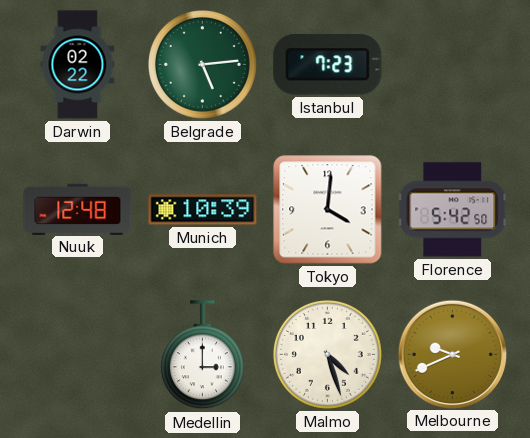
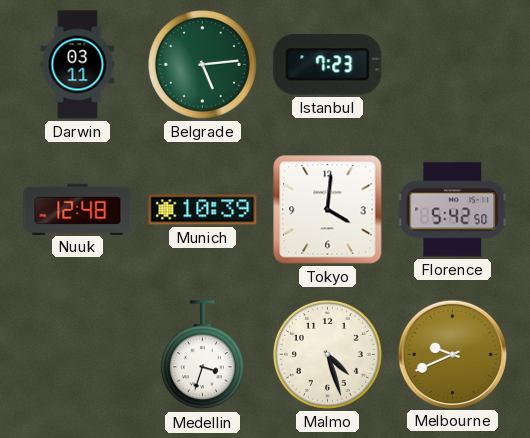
Darwin: 02:22 -> 03:11 (78, 65)
Medellin: 3:00 -> 3:33 (202, 355)
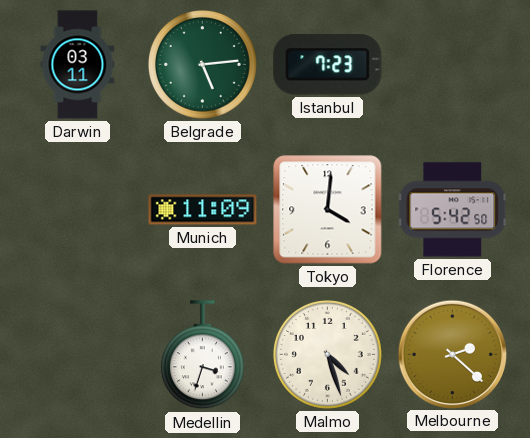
Nuuk: 12:48 -> none (78, 209)
Munich: 10:39 -> 11:09 (203, 210)
Melbourne: 9:41 -> 2:22 (452, 354)
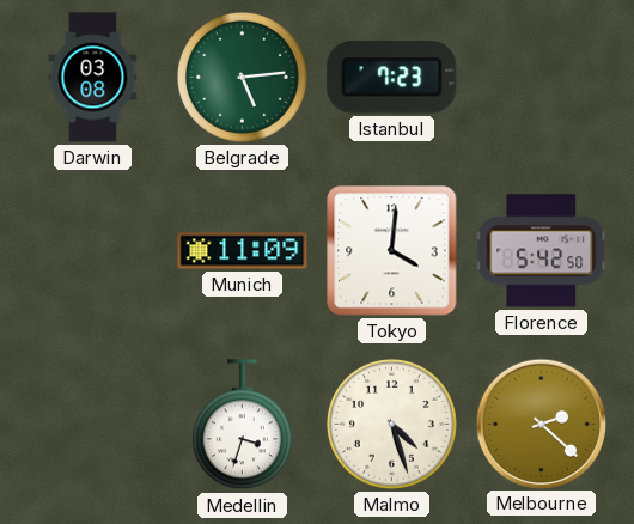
Darwin: 03:11 -> 03:08 (93, 78)
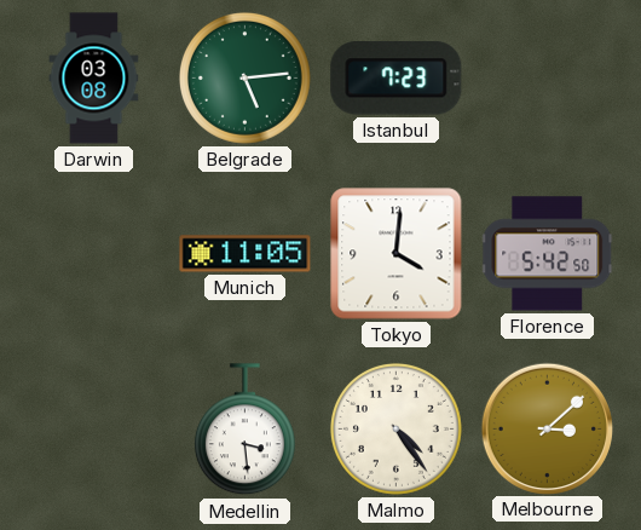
Munich: 11:09 -> 11:05 (246, 254)
Medellin: 3:33 -> 3:29 (244, 430)
Malmo: 4:27 -> 4:24 (395, 428)
Melbourne: 2:22 -> 3:08 (547, 428)
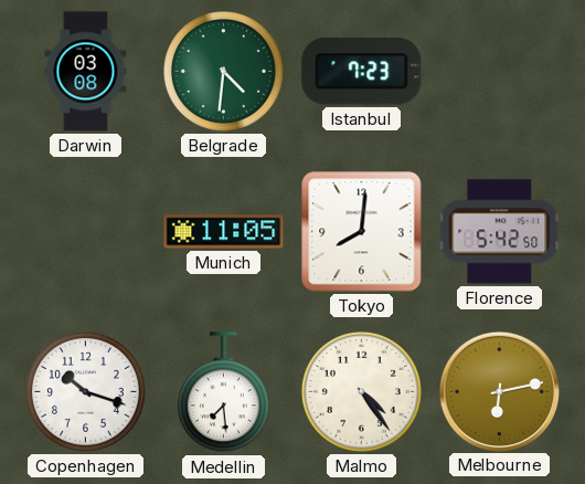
Belgrade: 5:14 -> 4:31 (223, 71)
Tokyo: 4:01 -> 8:01 (362, 232)
Copenhagen: none -> 10:18 (85, 391)
Medellin: 3:29 -> 7:29 (223, 392)
Melbourne: 3:08 -> 6:13 (499, 391)
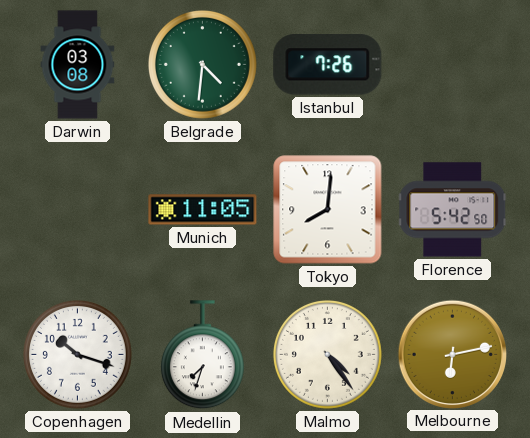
Istanbul: 7:23 -> 7:26 (328, 65)
Medellin: 7:29 -> 7:33 (202, 355)
